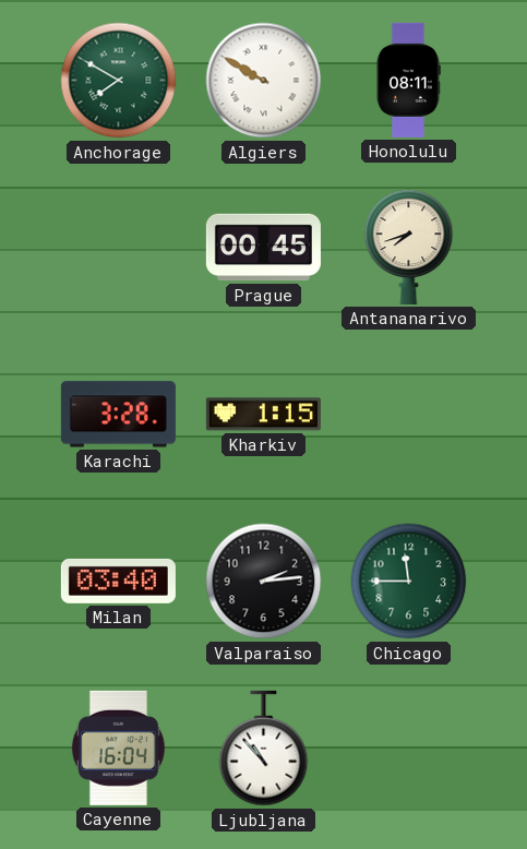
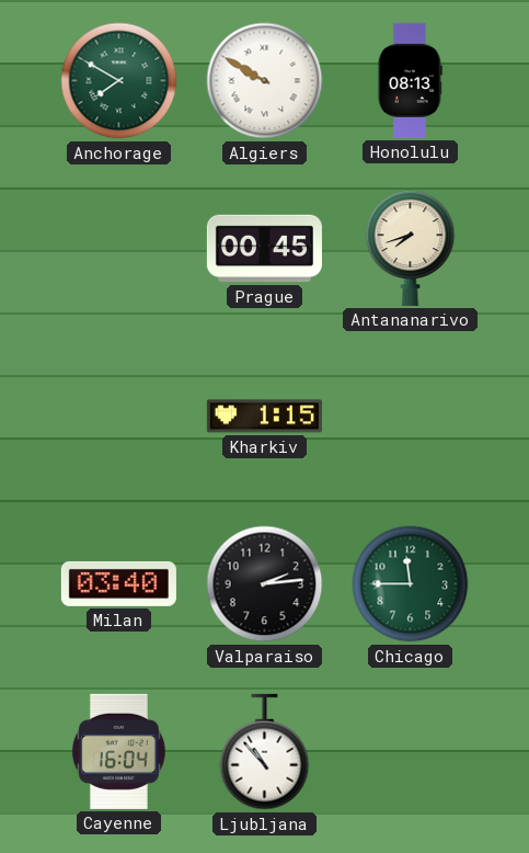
Honolulu: 08:11 -> 08:13 (410, 80)
Karachi: 3:28 -> none (118, 415)
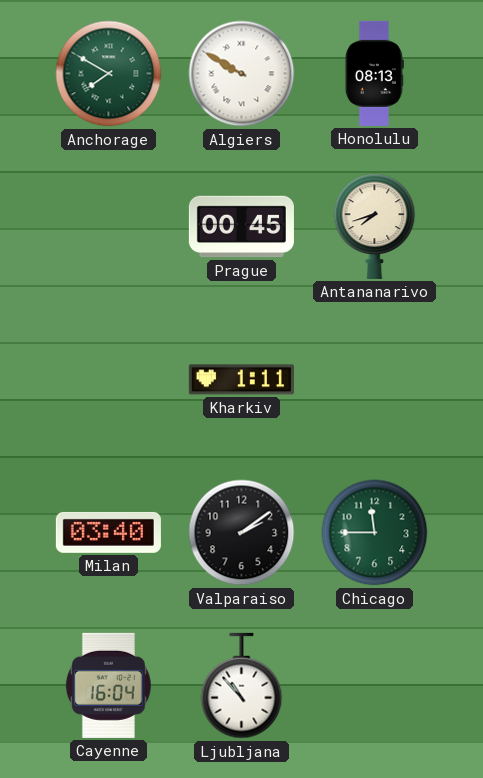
Kharkiv: 1:15 -> 1:11 (241, 380)
Valparaiso: 2:14 -> 2:09 (242, 533)
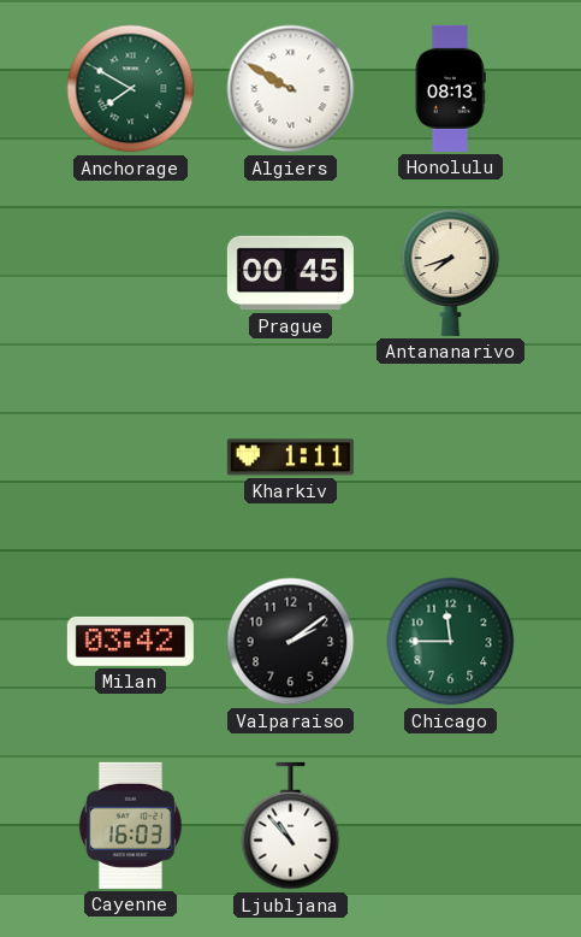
Milan: 03:40 -> 03:42 (130, 641)
Cayenne: 16:04 -> 16:03 (130, 825)
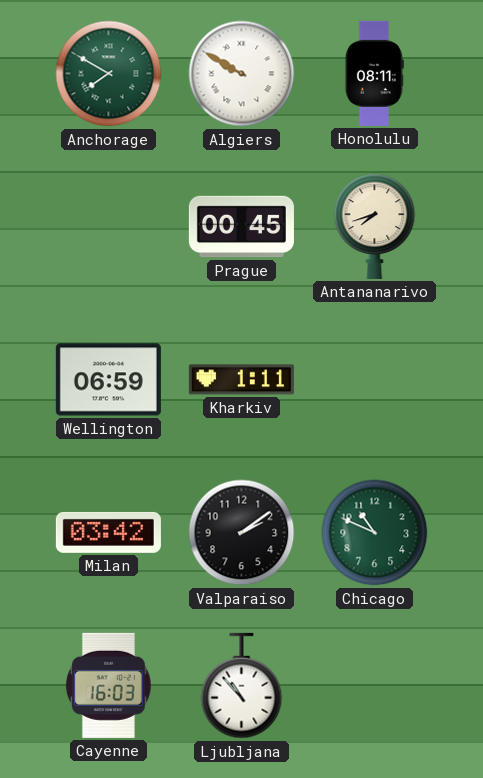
Honolulu: 08:13 -> 08:11 (374, 73)
Wellington: none -> 06:59 (108, 380)
Chicago: 11:45 -> 10:49 (375, 533)
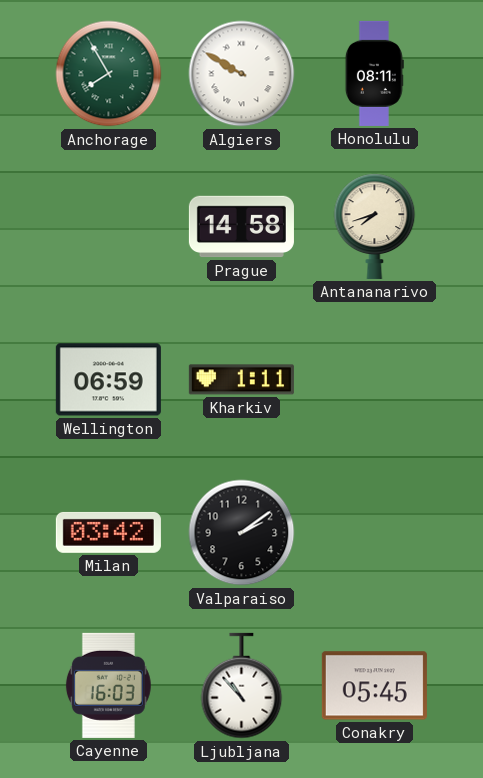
Anchorage: 7:50 -> 7:55 (109, 74)
Prague: 00:45 -> 14:58 (241, 227)
Chicago: 10:49 -> none (375, 533)
Conakry: none -> 05:45 (374, 686)
